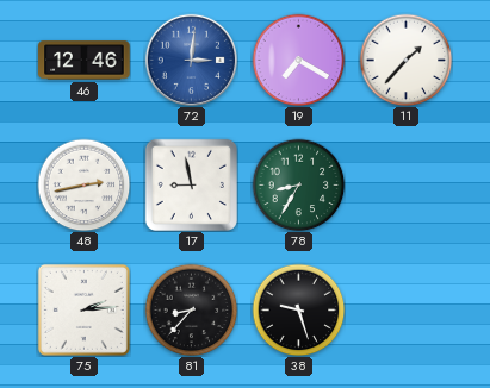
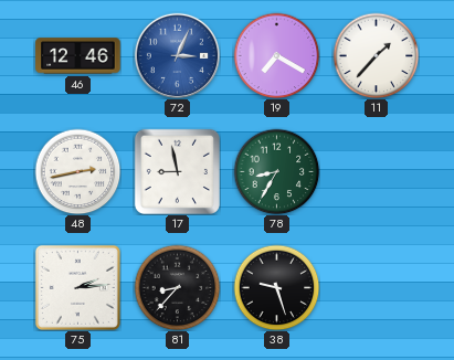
72: 3:01 -> 3:04 (177, 55)
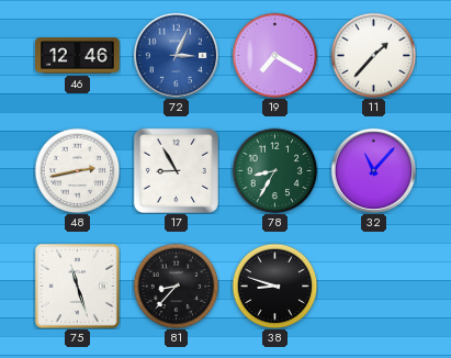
17: 8:58 -> 8:55 (176, 170)
32: none -> 11:07 (373, 170)
75: 2:14 -> 11:27 (77, 286)
38: 9:27 -> 8:48 (274, 286)
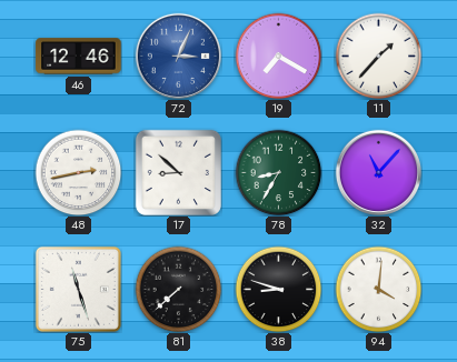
17: 8:55 -> 8:52 (178, 172)
81: 8:37 -> 7:38 (178, 289)
94: none -> 4:01 (378, 289)
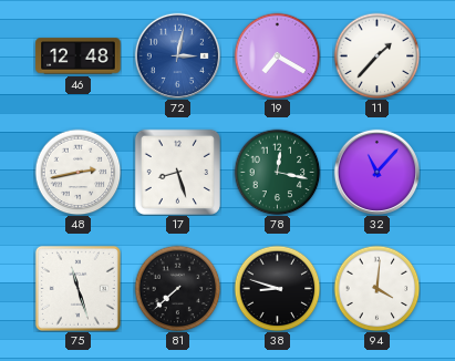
46: 12:46 -> 12:48 (79, 56)
72: 3:04 -> 3:02 (177, 55)
17: 8:52 -> 8:27 (177, 172)
78: 8:35 -> 12:17 (277, 172)
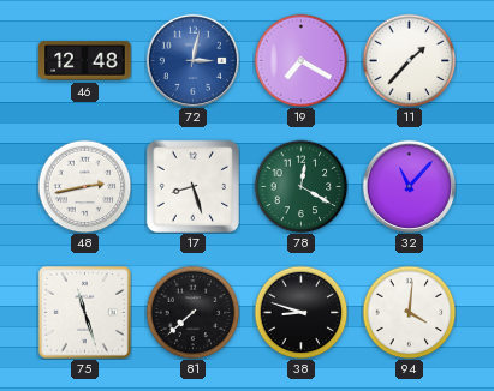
78: 12:17 -> 12:20 (300, 186)
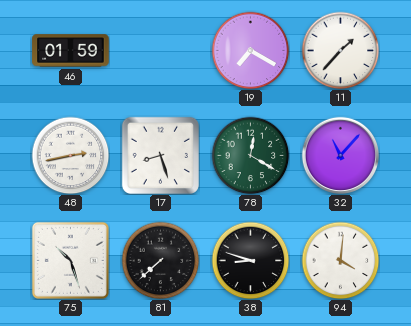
46: 12:48 -> 01:59 (71, 51)
72: 3:02 -> none (192, 60)
75: 11:27 -> 10:27 (70, 260)
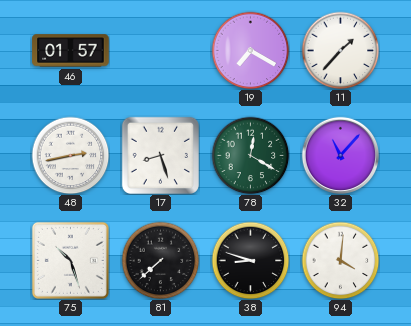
46: 01:59 -> 01:57 (71, 51)
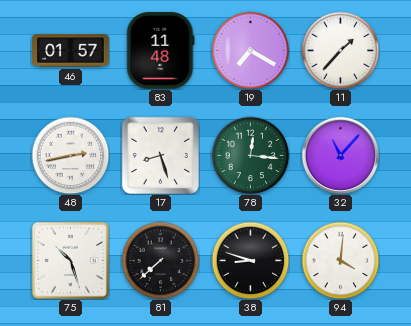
83: none -> 11:48 (161, 51)
78: 12:20 -> 12:16 (250, 155)
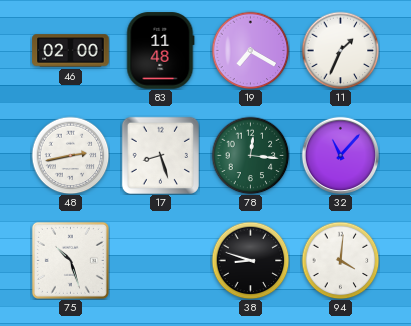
46: 01:57 -> 02:00 (71, 51)
11: 1:37 -> 1:34 (340, 50)
81: 7:38 -> none (160, 260)
